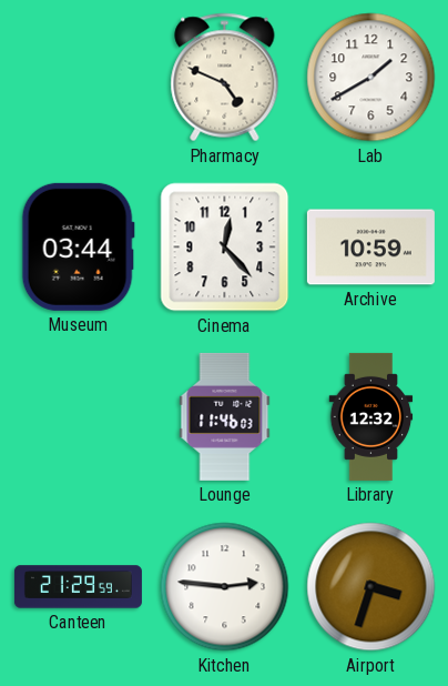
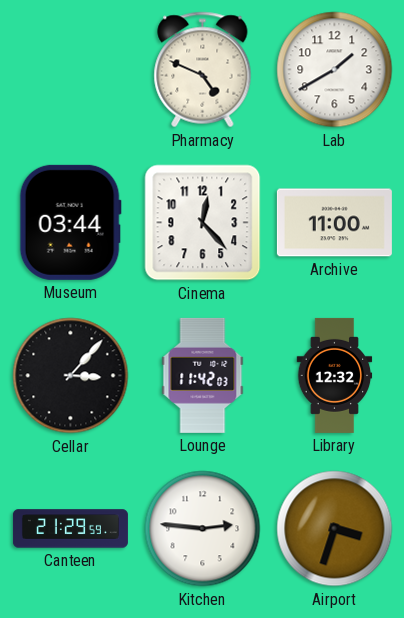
Archive: 10:59 -> 11:00 (334, 223)
Cellar: none -> 3:07 (71, 376)
Lounge: 11:46 -> 11:42 (203, 375)
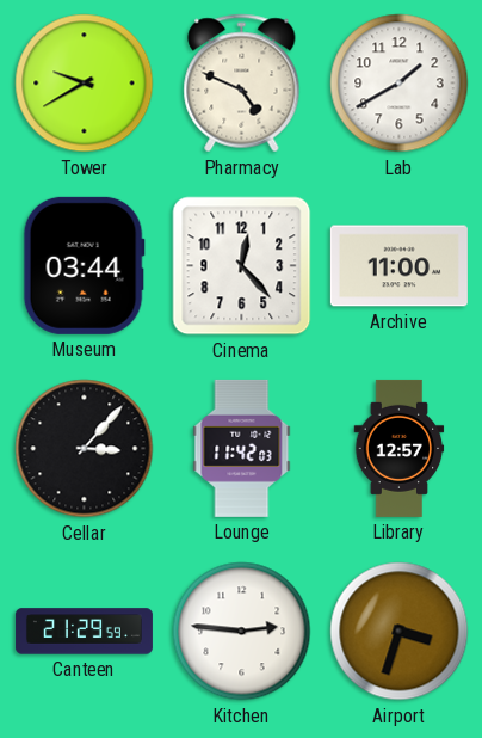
Tower: none -> 9:40 (85, 84)
Library: 12:32 -> 12:57 (400, 448)
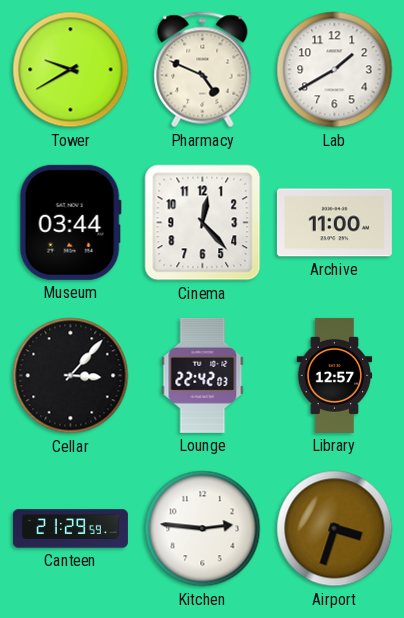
Lounge: 11:42 -> 22:42 (203, 375)
